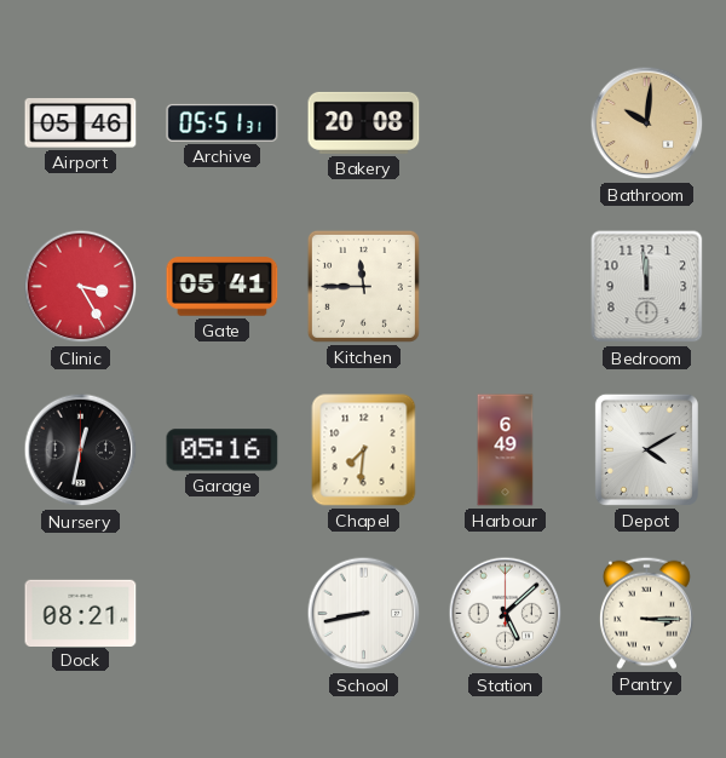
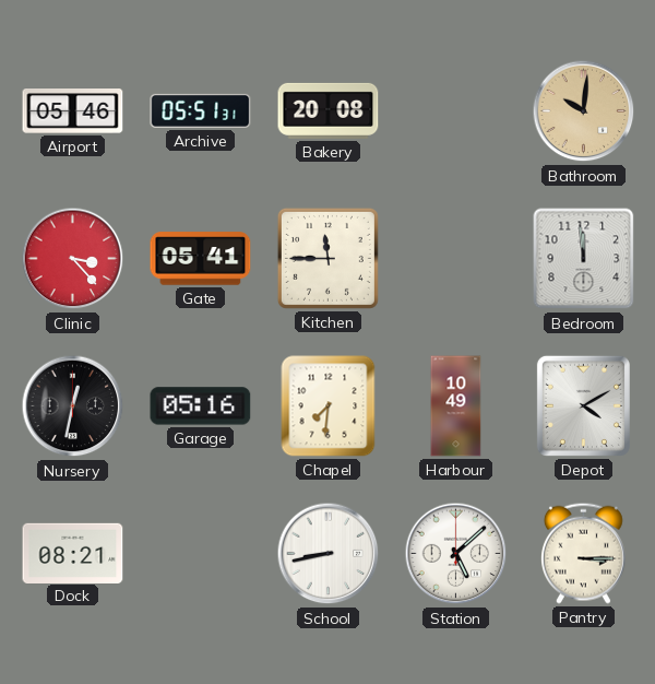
Clinic: 3:25 -> 3:23 (73, 259)
Harbour: 6:49 -> 10:49 (456, 406)
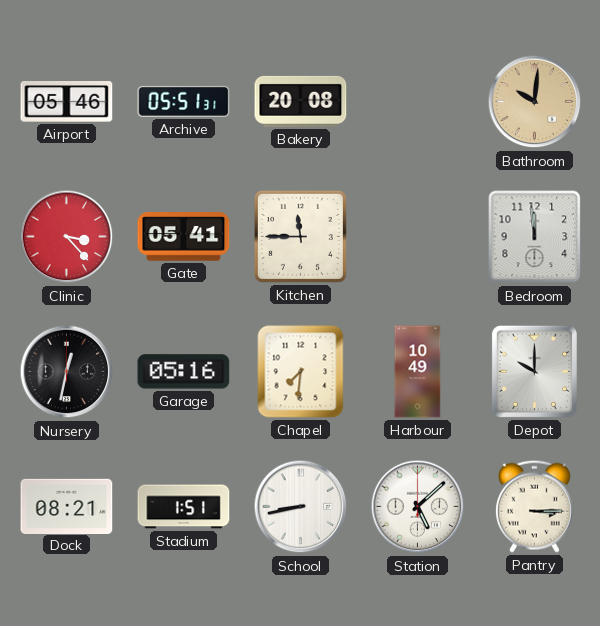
Depot: 4:10 -> 10:00 (534, 371)
Stadium: none -> 1:51 (184, 507)
